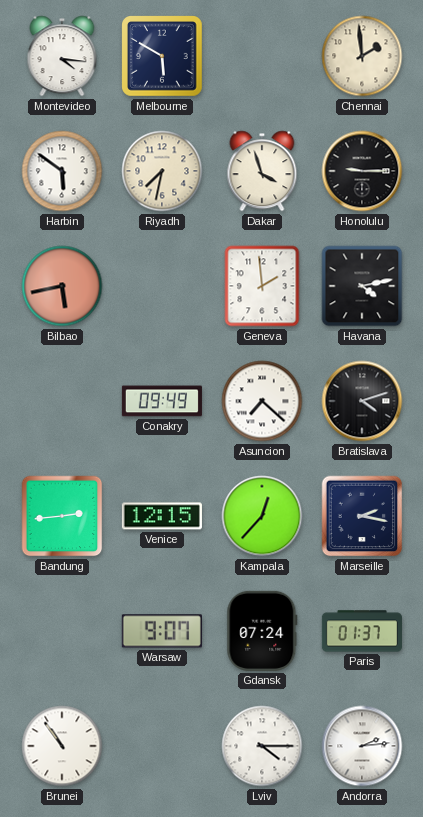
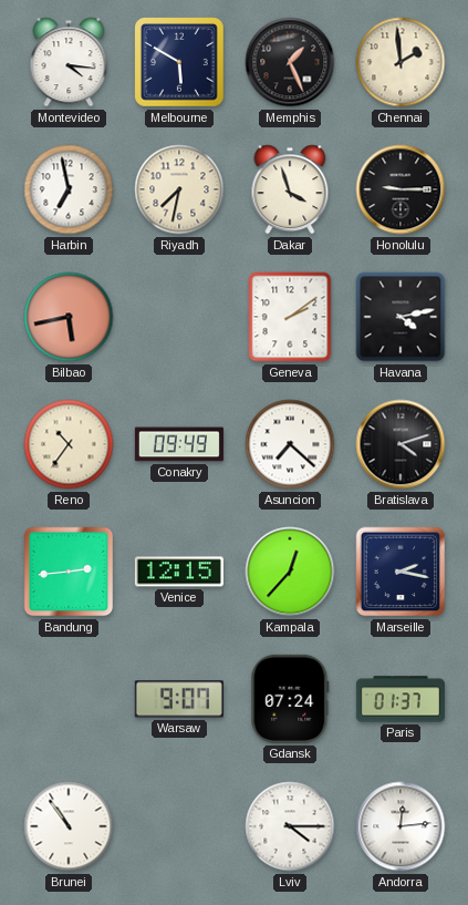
Memphis: none -> 1:26 (290, 62)
Harbin: 5:51 -> 6:58 (69, 189)
Geneva: 1:59 -> 2:09 (290, 317)
Reno: none -> 10:36 (69, 444)
Andorra: 2:14 -> 12:14 (401, 826)
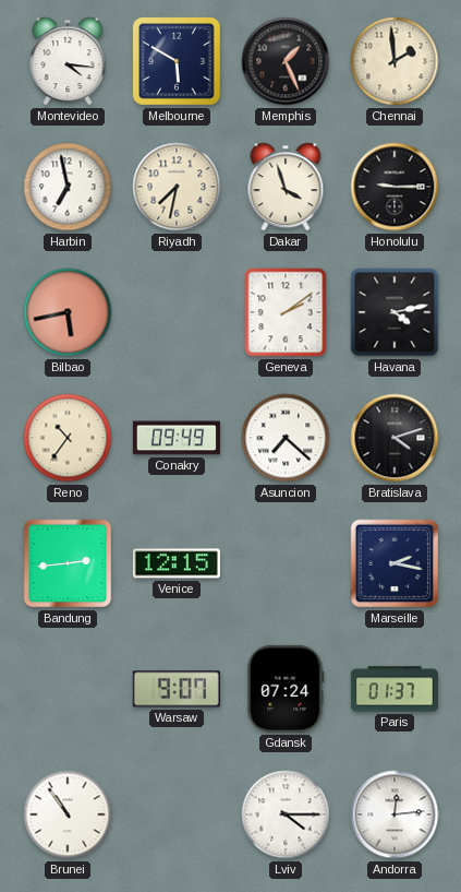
Kampala: 12:37 -> none (290, 572)
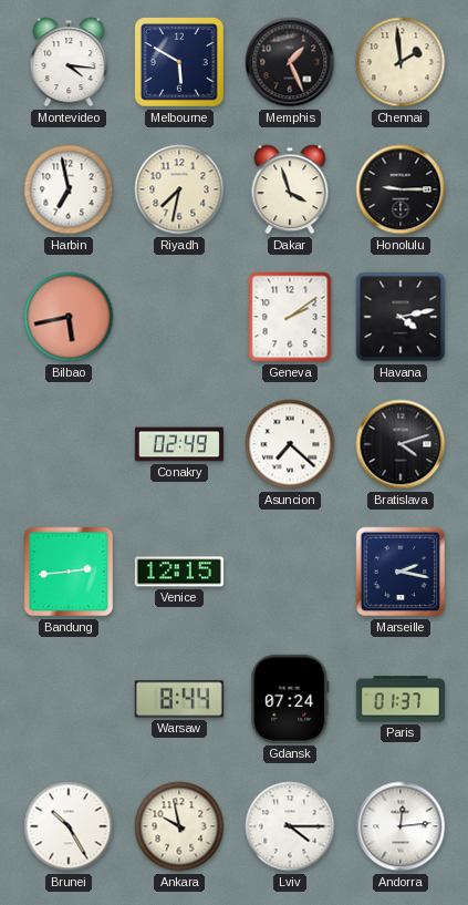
Reno: 10:36 -> none (68, 438)
Conakry: 09:49 -> 02:49 (179, 444)
Warsaw: 9:07 -> 8:44 (179, 699)
Brunei: 10:54 -> 10:25 (69, 826)
Ankara: none -> 9:58 (179, 826)
